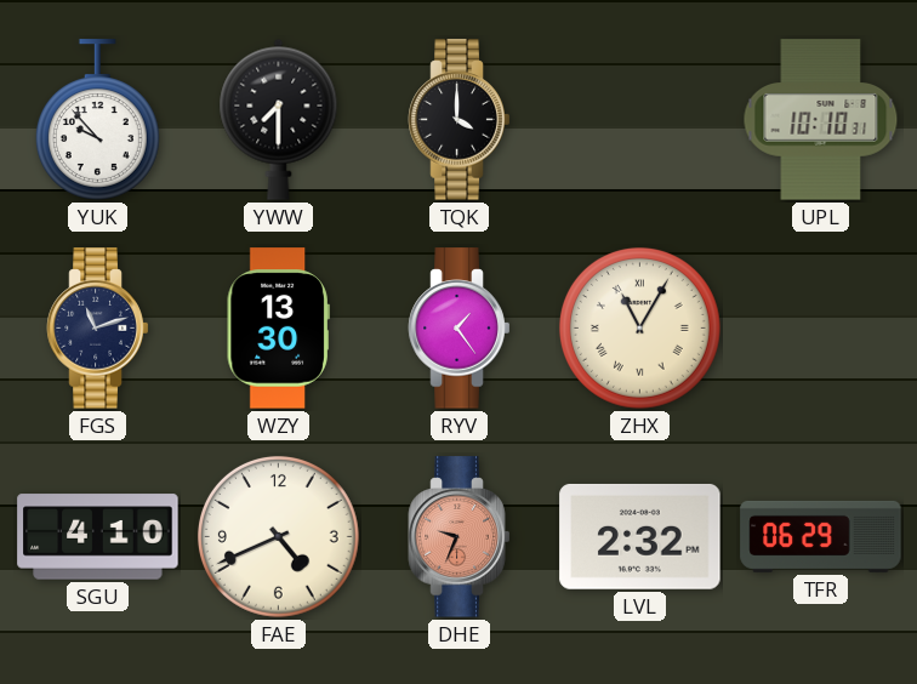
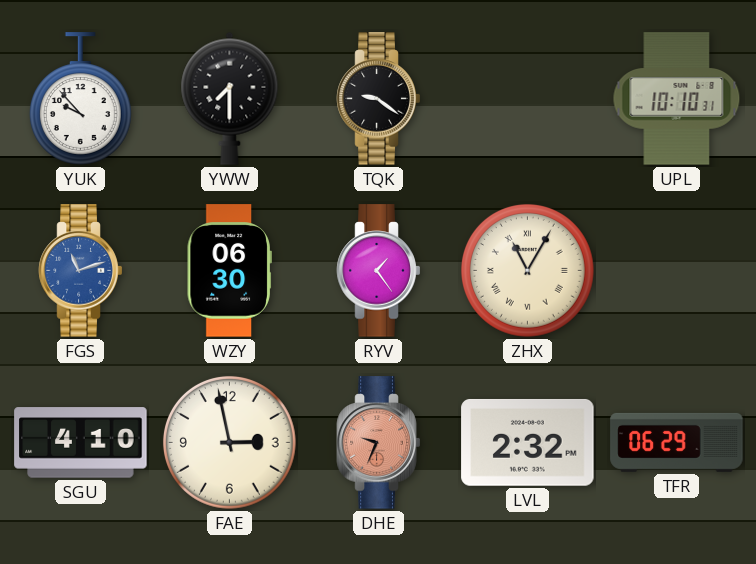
TQK: 4:00 -> 9:21 (379, 99)
FGS dial: navy -> blue (81, 271)
WZY: 13:30 -> 06:30 (229, 271)
FAE: 4:41 -> 2:58 (229, 442)
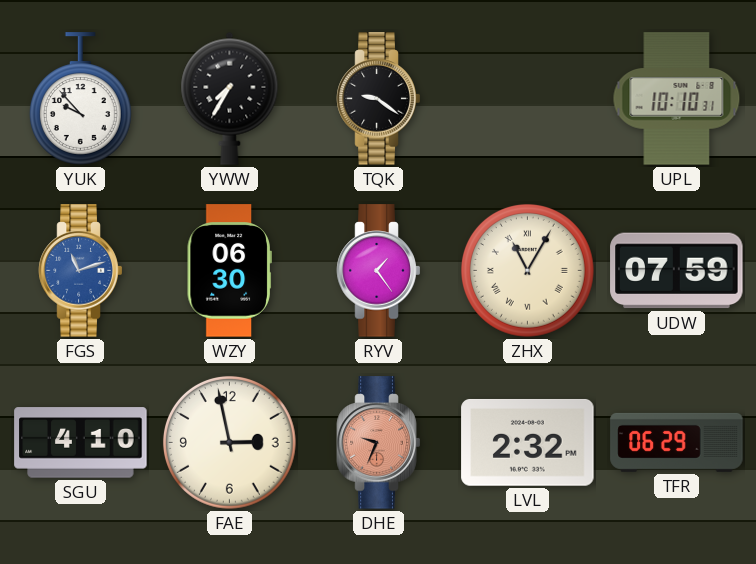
YWW: 7:30 -> 7:35 (230, 98)
UDW: none -> 07:59 (677, 271)
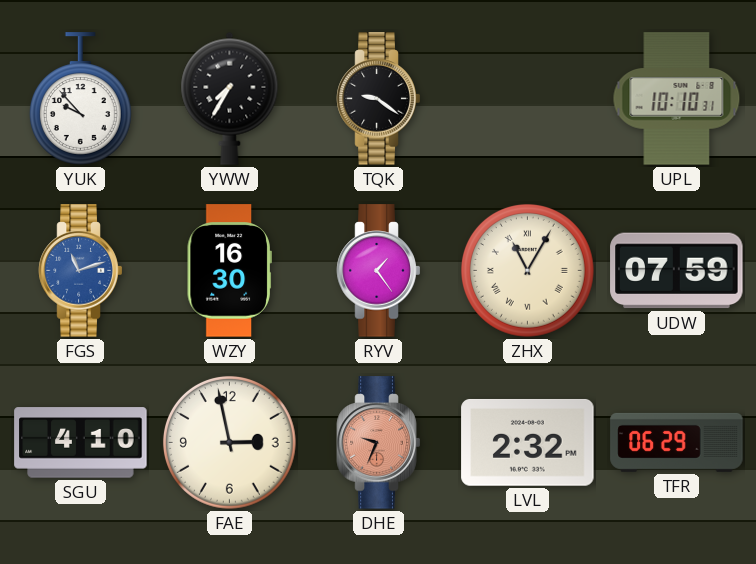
WZY: 06:30 -> 16:30 (229, 271)
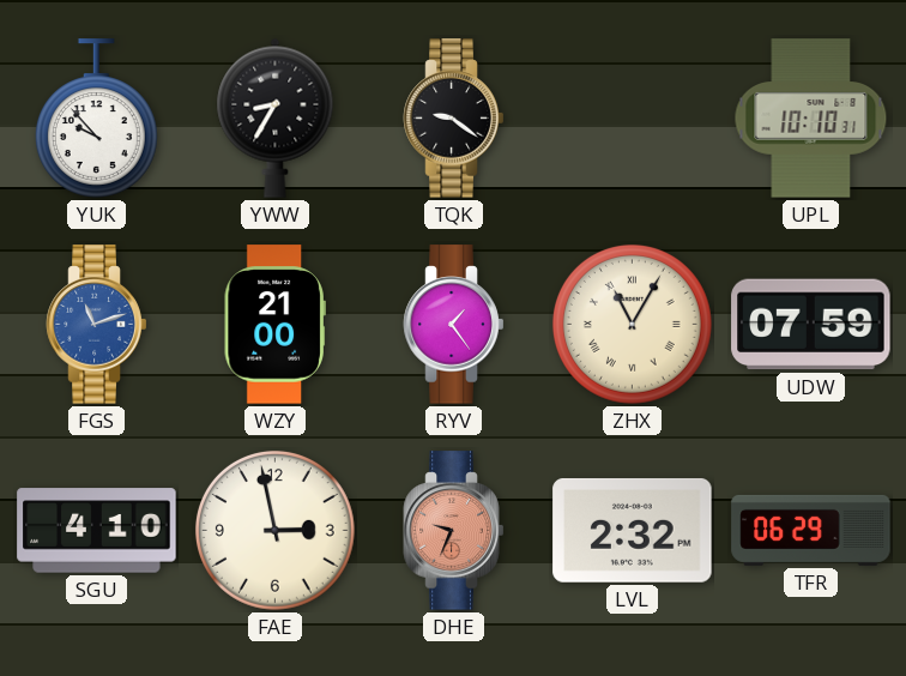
YWW: 7:35 -> 8:35 (276, 117)
WZY: 16:30 -> 21:00 (274, 325)
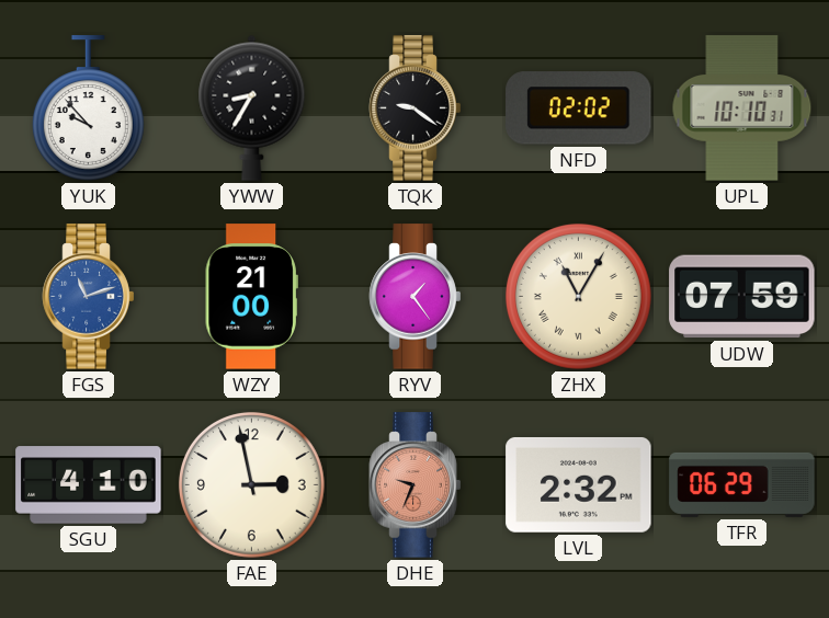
NFD: none -> 02:02 (579, 108)
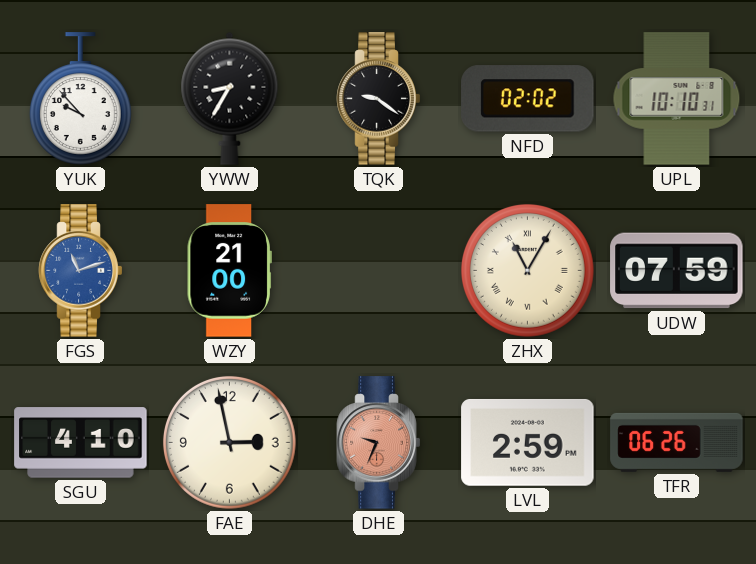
RYV: 1:24 -> none (416, 297)
LVL: 2:32 -> 2:59 (528, 442)
TFR: 06:29 -> 06:26 (677, 442)
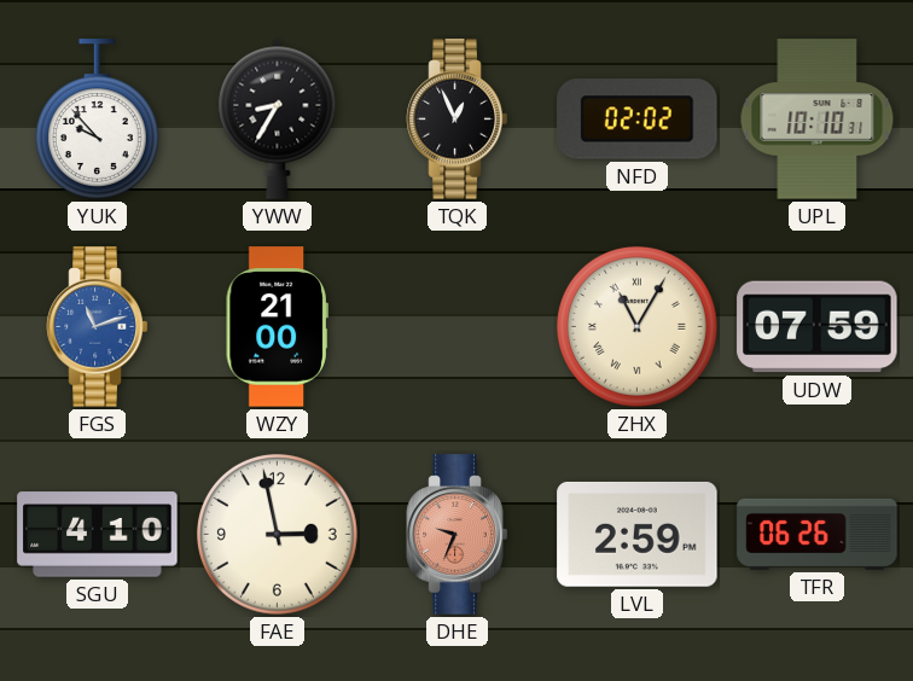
TQK: 9:21 -> 12:56 (458, 120)
